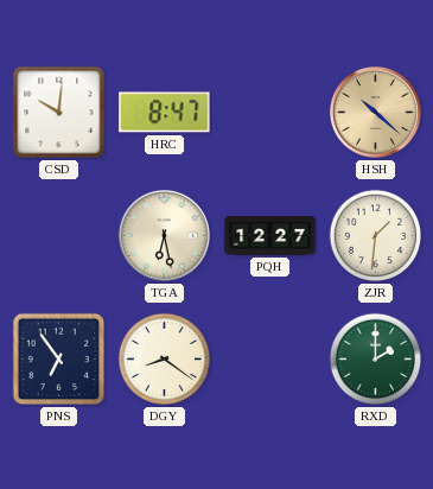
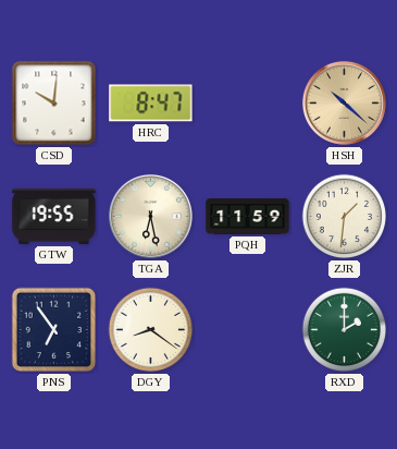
GTW: none -> 19:55 (54, 216)
PQH: 12:27 -> 11:59 (248, 217)
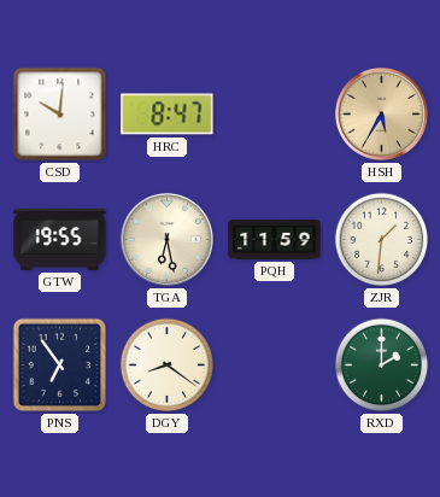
HSH: 10:22 -> 5:35 (381, 113)
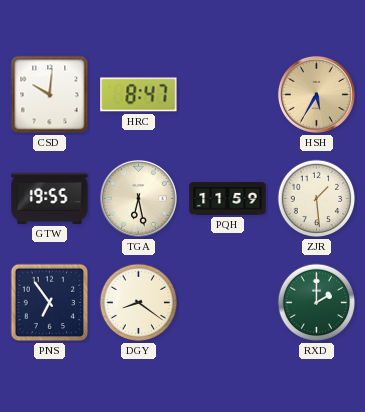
ZJR: 1:31 -> 1:29 (317, 199)
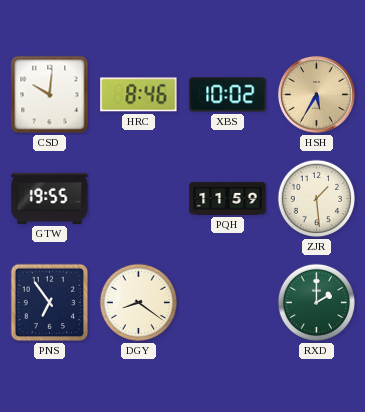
HRC: 8:47 -> 8:46 (139, 95)
XBS: none -> 10:02 (228, 95)
TGA: 6:28 -> none (138, 198)
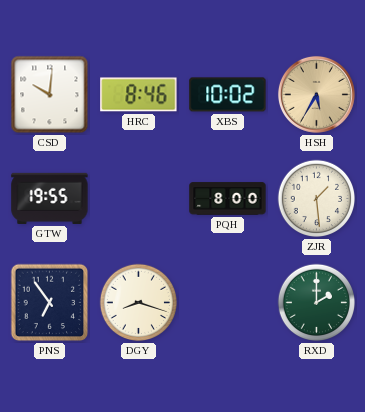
PQH: 11:59 -> 8:00 (228, 199)
DGY: 8:21 -> 8:18 (139, 303)
